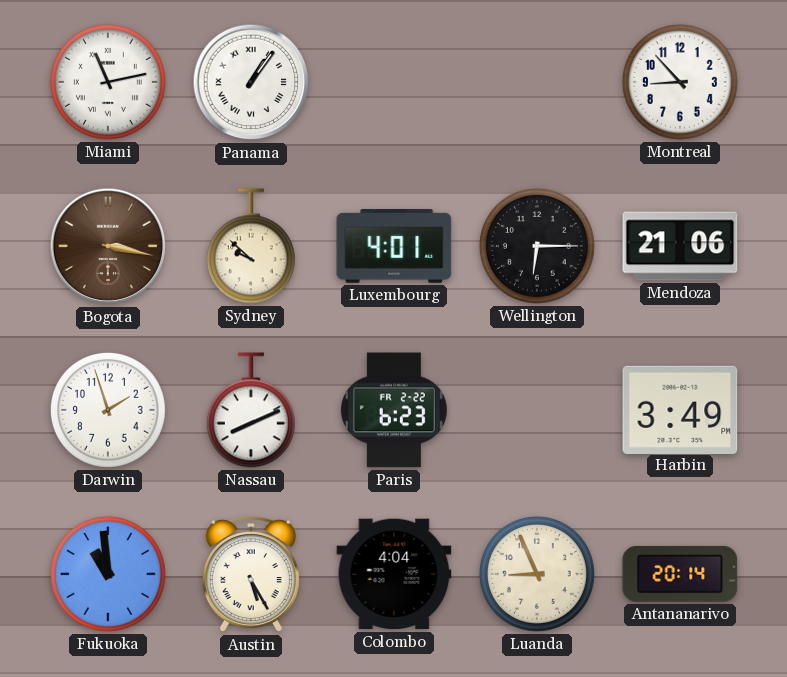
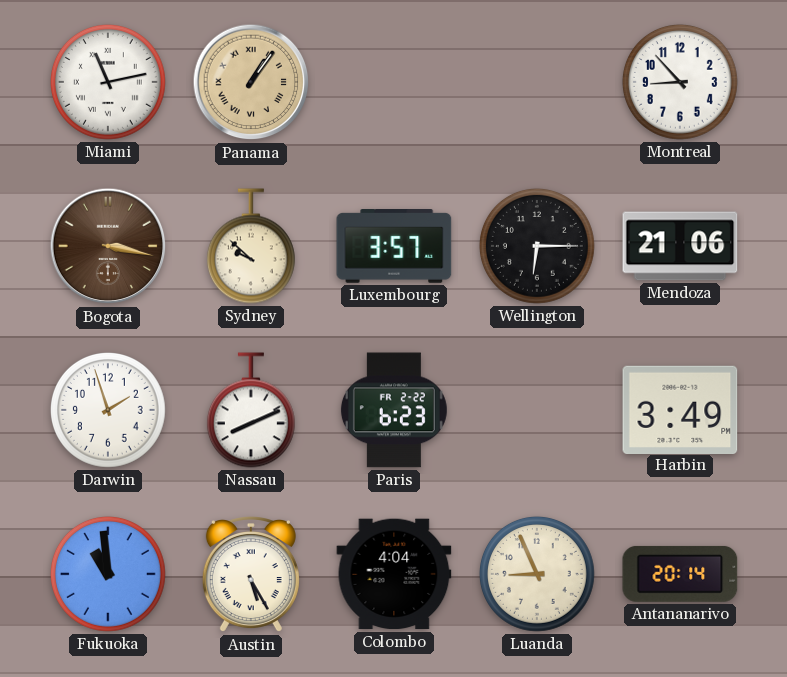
Panama dial: white -> champagne (251, 82)
Luxembourg: 4:01 -> 3:57 (394, 247)
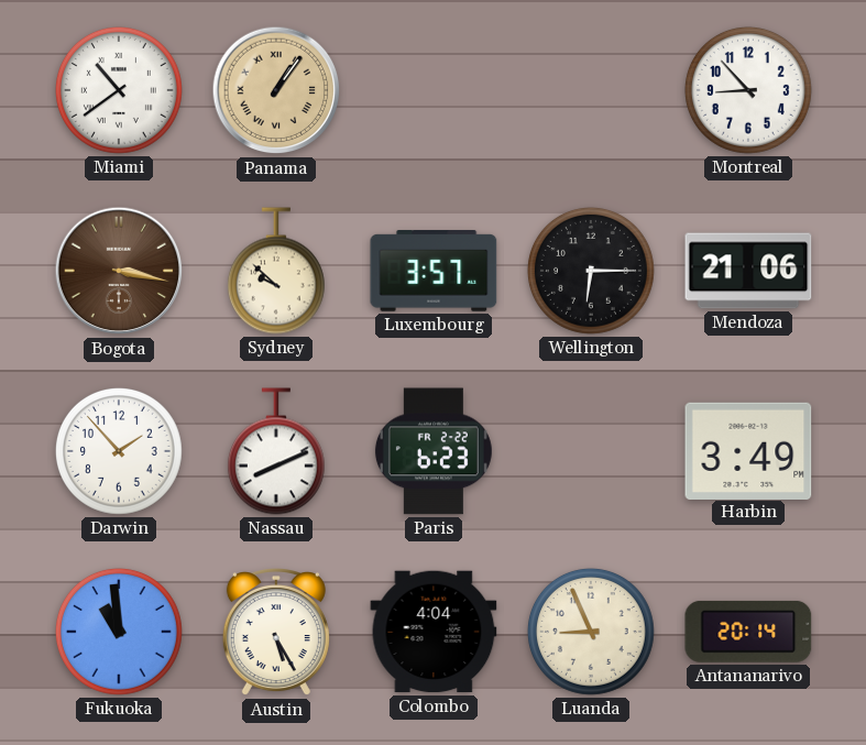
Miami: 11:13 -> 10:39 (119, 90)
Darwin: 1:57 -> 1:53 (119, 451)
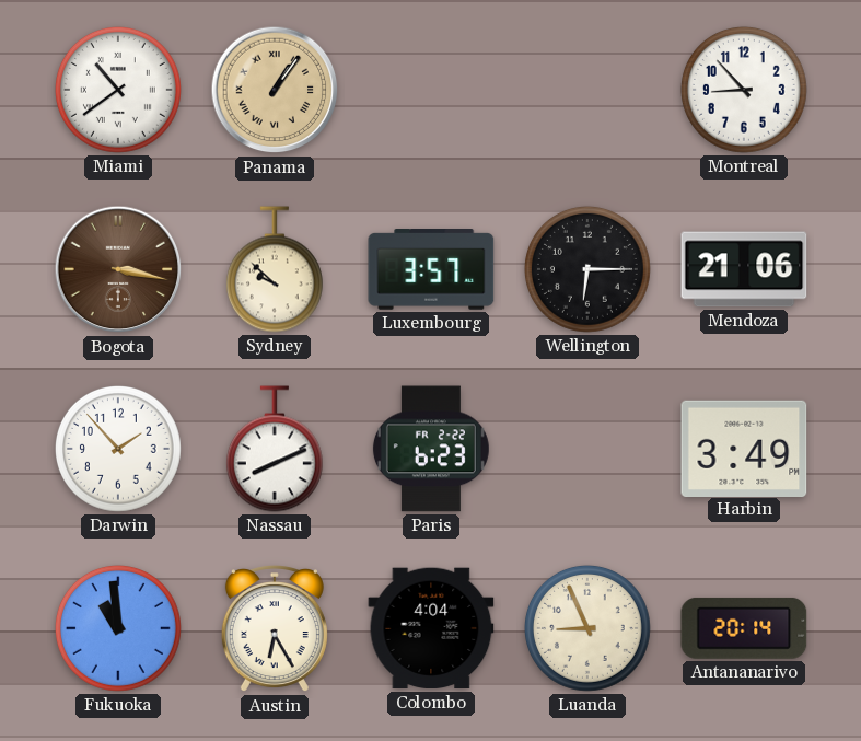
Austin: 5:25 -> 6:25 (275, 629)
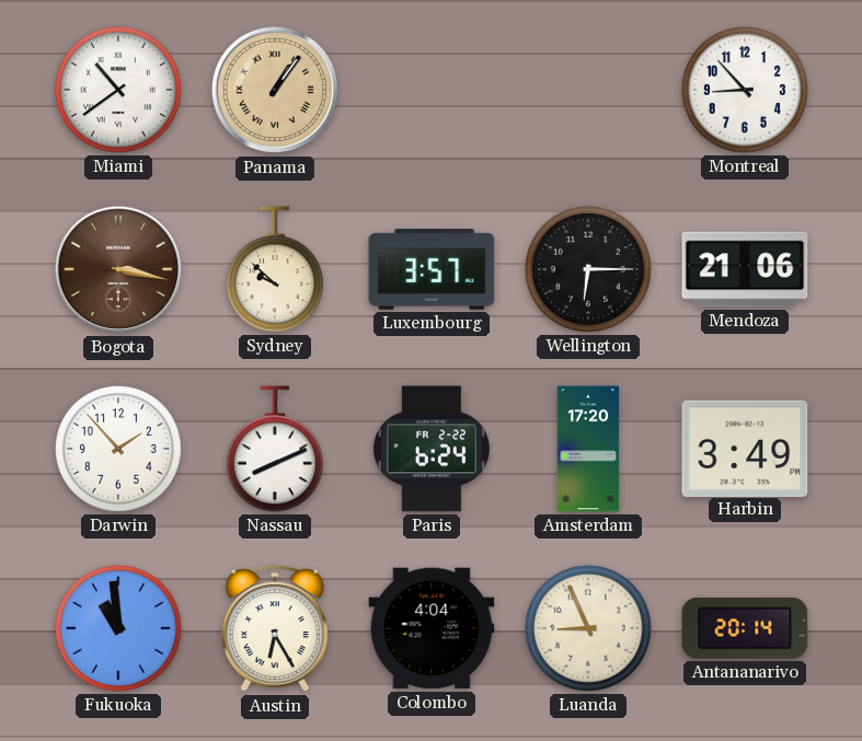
Paris: 6:23 -> 6:24 (432, 449)
Amsterdam: none -> 17:20 (588, 449)
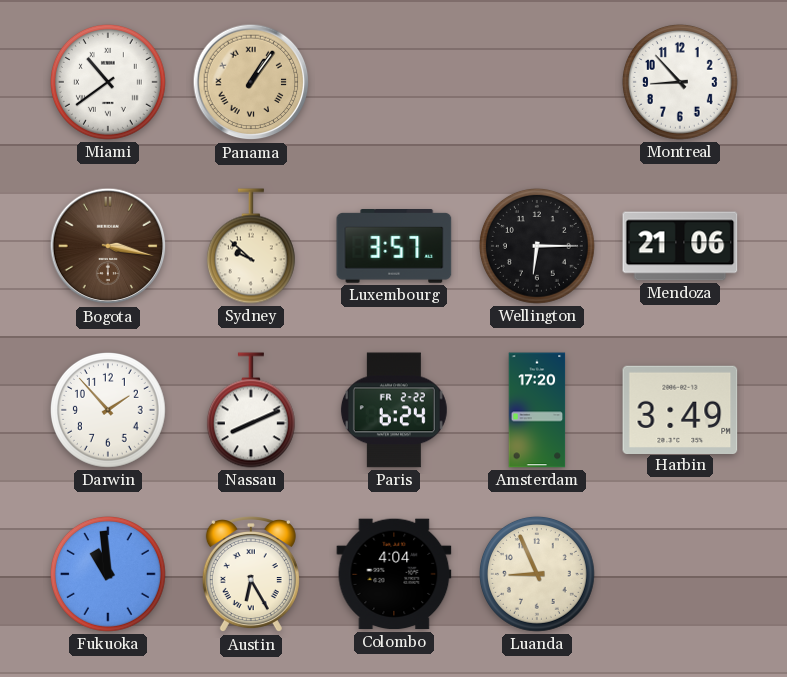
Antananarivo: 20:14 -> none (745, 628)
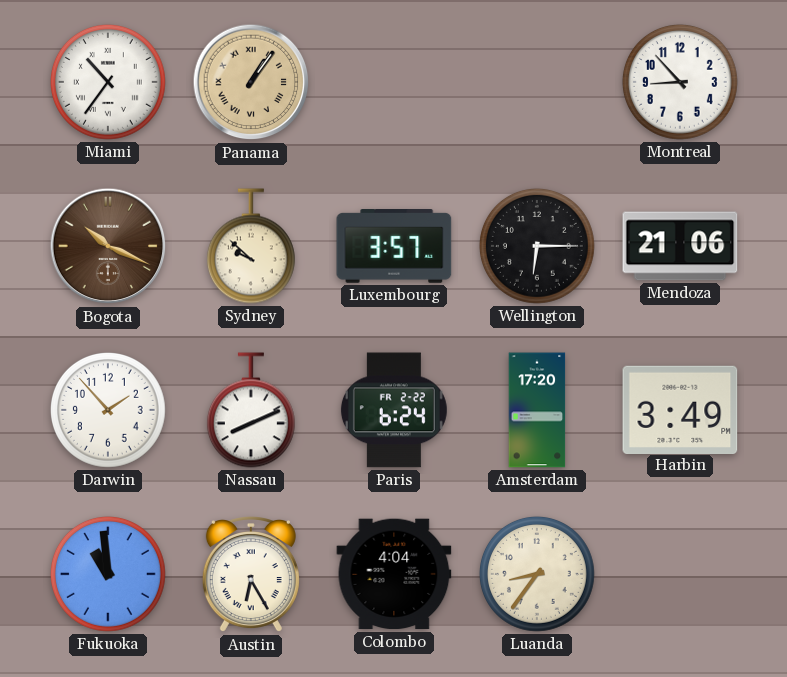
Miami: 10:39 -> 10:36 (108, 82)
Bogota: 3:17 -> 10:19 (108, 246)
Luanda: 8:56 -> 8:36 (537, 574)
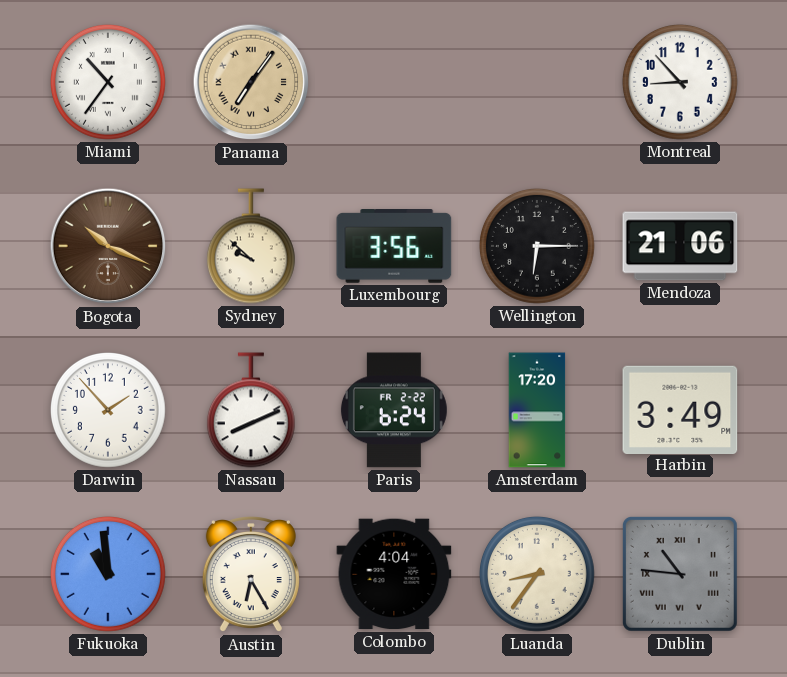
Panama: 1:06 -> 7:06 (251, 82)
Luxembourg: 3:57 -> 3:56 (394, 247)
Dublin: none -> 10:46 (680, 574)
